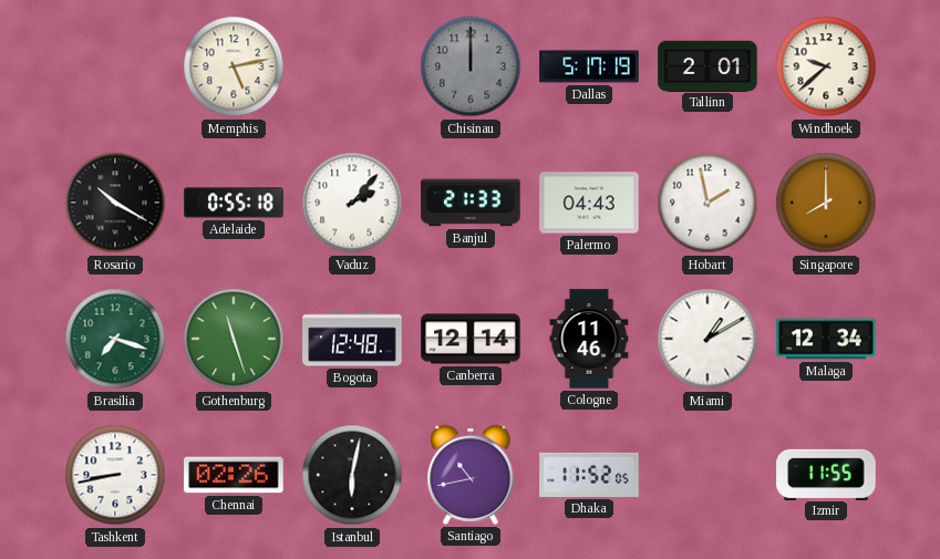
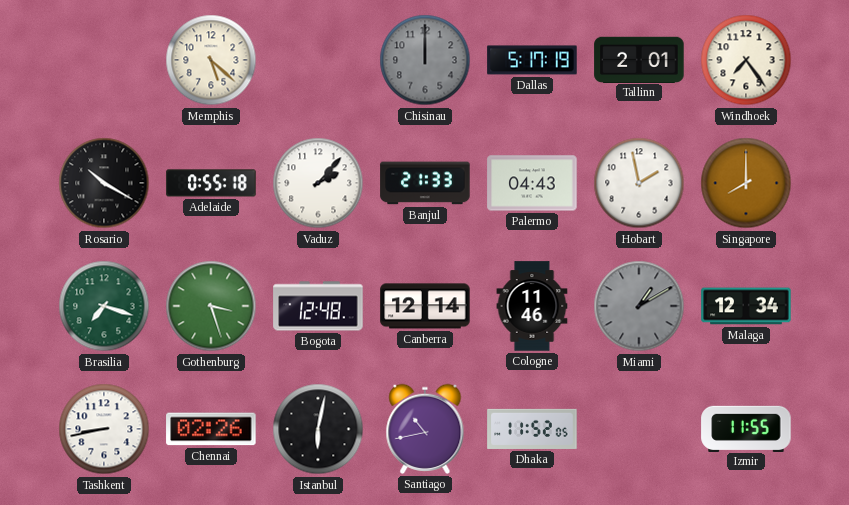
Memphis: 5:13 -> 5:22 (211, 60)
Windhoek: 9:38 -> 7:24 (746, 60)
Gothenburg: 11:27 -> 3:27 (211, 306)
Miami dial: white -> grey (639, 306)
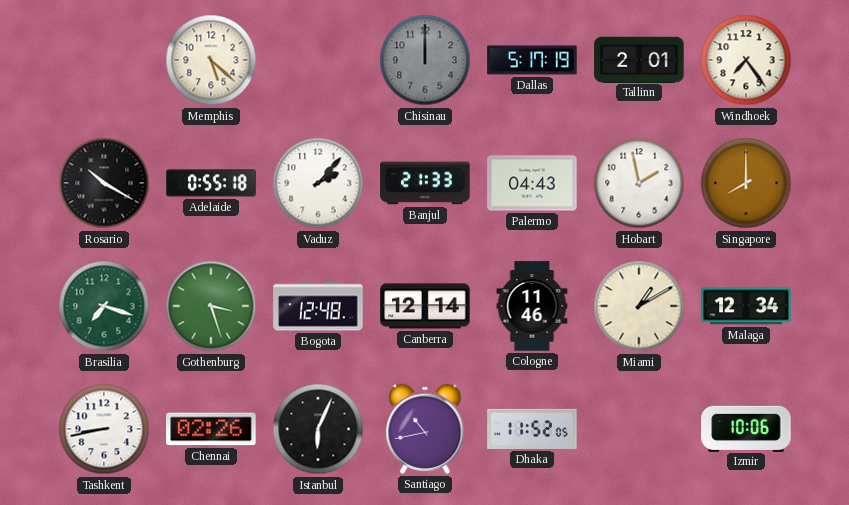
Miami dial: grey -> cream (639, 306)
Istanbul: 6:02 -> 6:04 (318, 429)
Izmir: 11:55 -> 10:06 (746, 428)
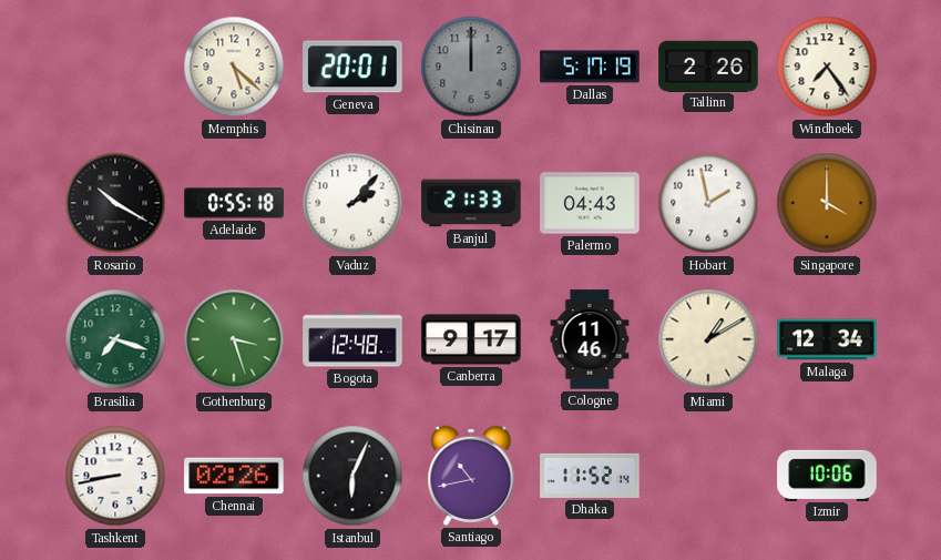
Geneva: none -> 20:01 (352, 67)
Tallinn: 2:01 -> 2:26 (708, 65)
Singapore: 8:00 -> 4:00 (827, 203)
Canberra: 12:14 -> 9:17 (471, 339)
Dhaka: 11:52:05 -> 11:52:14 (590, 476)
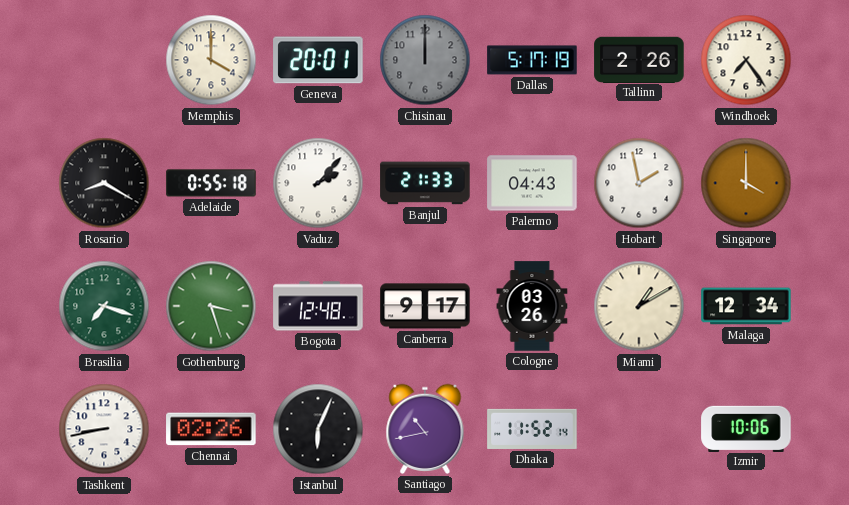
Memphis: 5:22 -> 4:00 (211, 60)
Rosario: 10:20 -> 8:20 (104, 183)
Cologne: 11:46 -> 03:26 (532, 306)
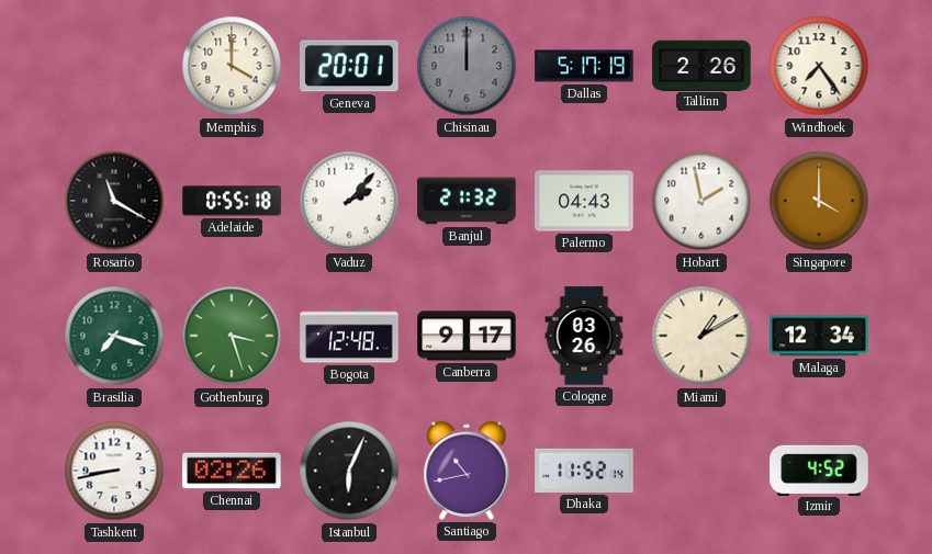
Rosario: 8:20 -> 11:20 (114, 201)
Banjul: 21:33 -> 21:32 (467, 201)
Izmir: 10:06 -> 4:52 (819, 470)
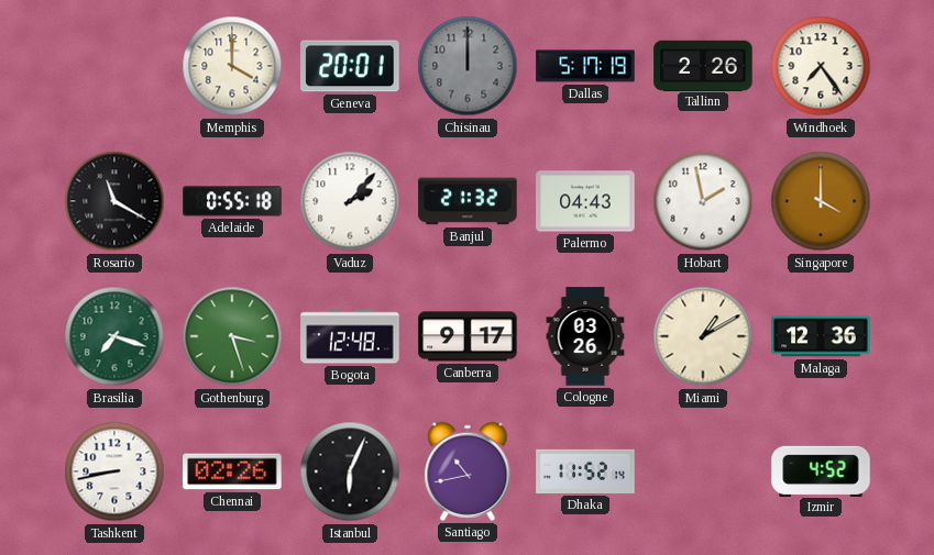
Malaga: 12:34 -> 12:36 (821, 336)
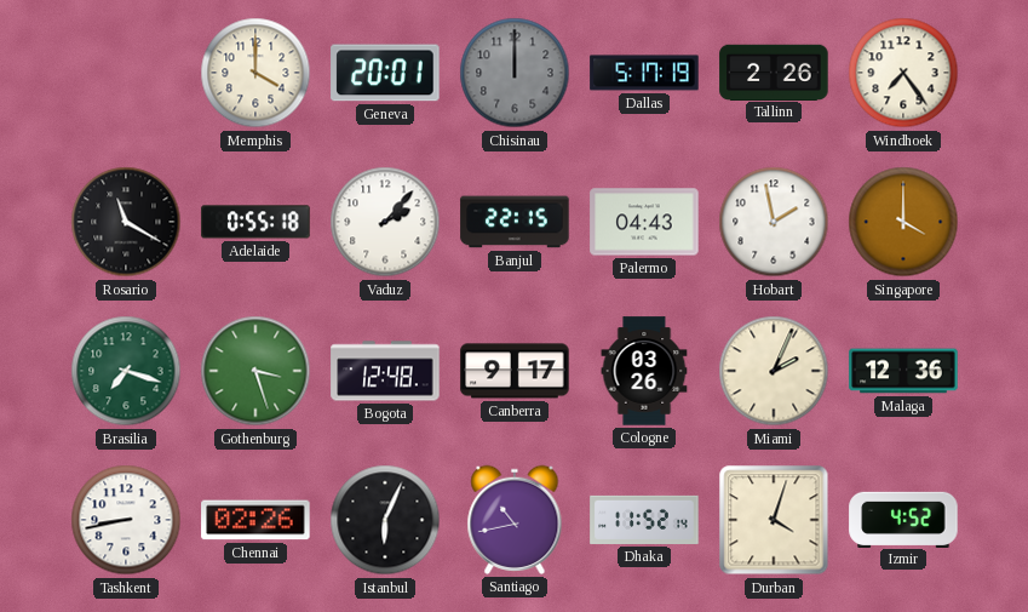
Banjul: 21:32 -> 22:15 (515, 222)
Miami: 1:10 -> 2:04 (774, 371)
Durban: none -> 4:03 (774, 520)
